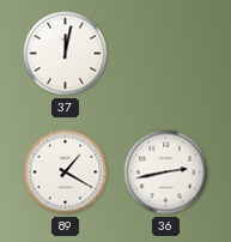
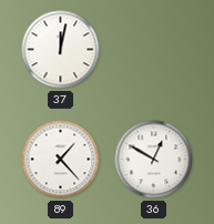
89: 1:20 -> 1:23 (61, 160)
36: 2:43 -> 12:50 (154, 160)
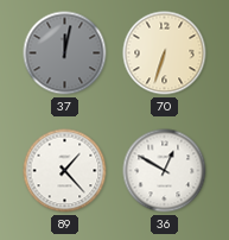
37 dial: white -> grey (65, 53)
70: none -> 6:33 (165, 53)
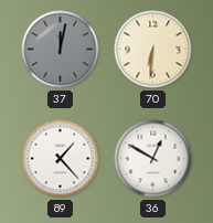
70: 6:33 -> 6:31 (153, 50)
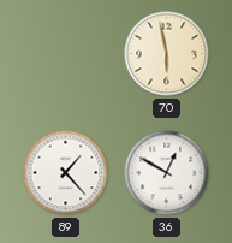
37: 12:02 -> none (61, 50)
70: 6:31 -> 5:58 (167, 54)
